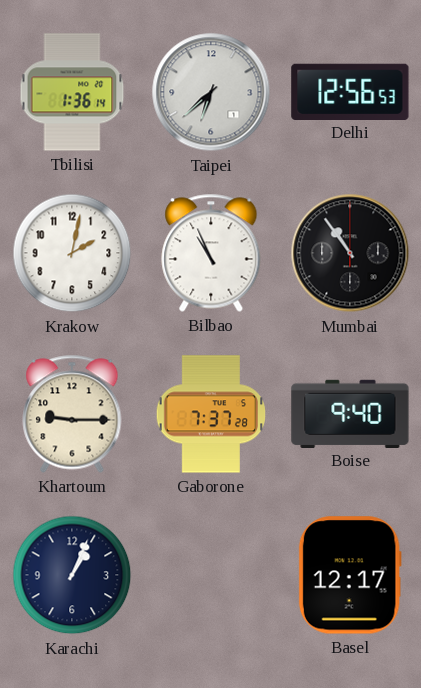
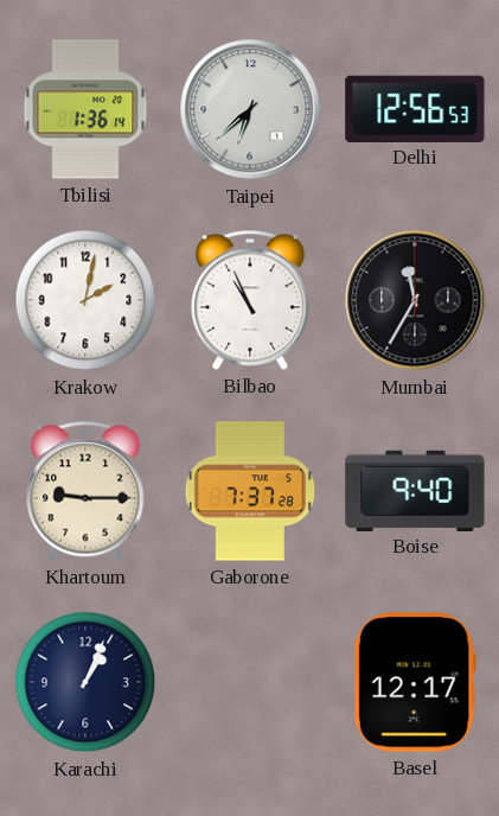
Mumbai: 10:54 -> 11:35 (415, 300)
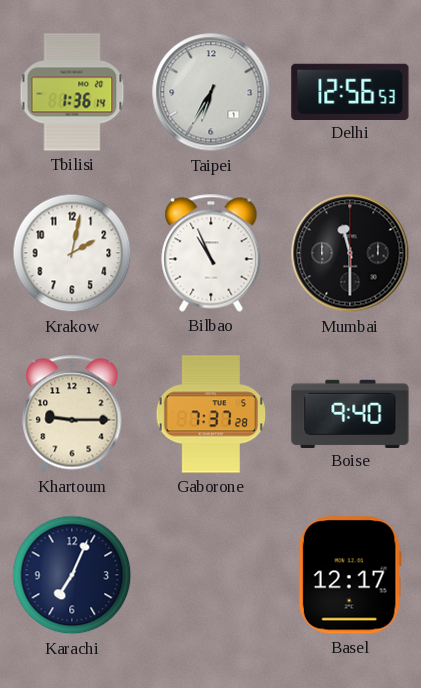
Taipei: 6:38 -> 6:35 (211, 92)
Mumbai: 11:35 -> 11:30 (350, 253)
Karachi: 1:04 -> 7:04 (72, 575)
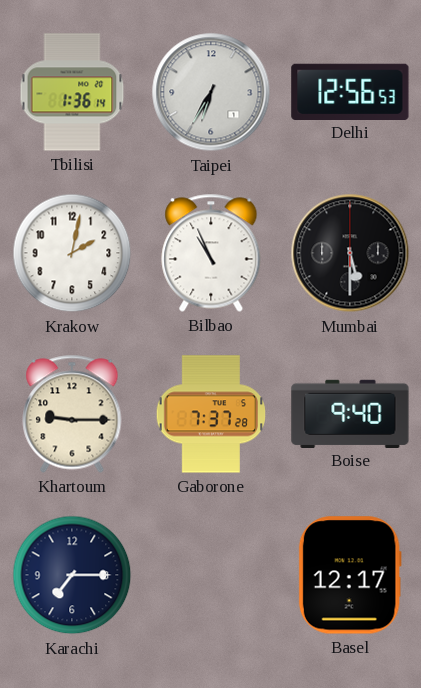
Mumbai: 11:30 -> 5:30 (350, 253)
Karachi: 7:04 -> 7:15 (72, 575)
